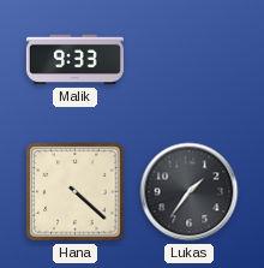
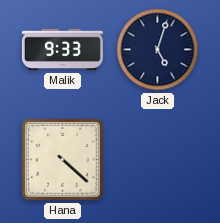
Jack: none -> 5:03 (158, 50)
Lukas: 1:36 -> none (190, 192)
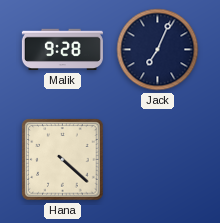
Malik: 9:33 -> 9:28 (62, 50)
Jack: 5:03 -> 7:04 (158, 50)
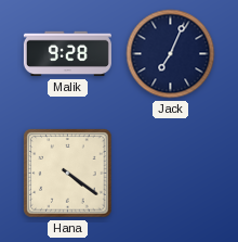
Hana: 4:22 -> 4:21 (68, 174)
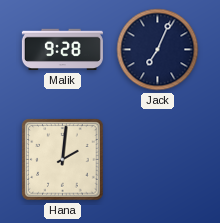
Hana: 4:21 -> 2:01 (63, 160)
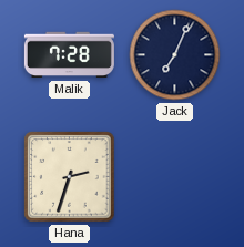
Malik: 9:28 -> 7:28 (69, 55)
Hana: 2:01 -> 2:33 (70, 177)
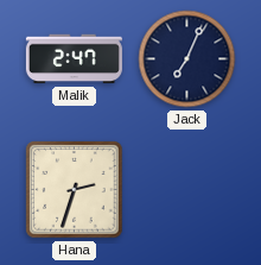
Malik: 7:28 -> 2:47 (74, 59)
